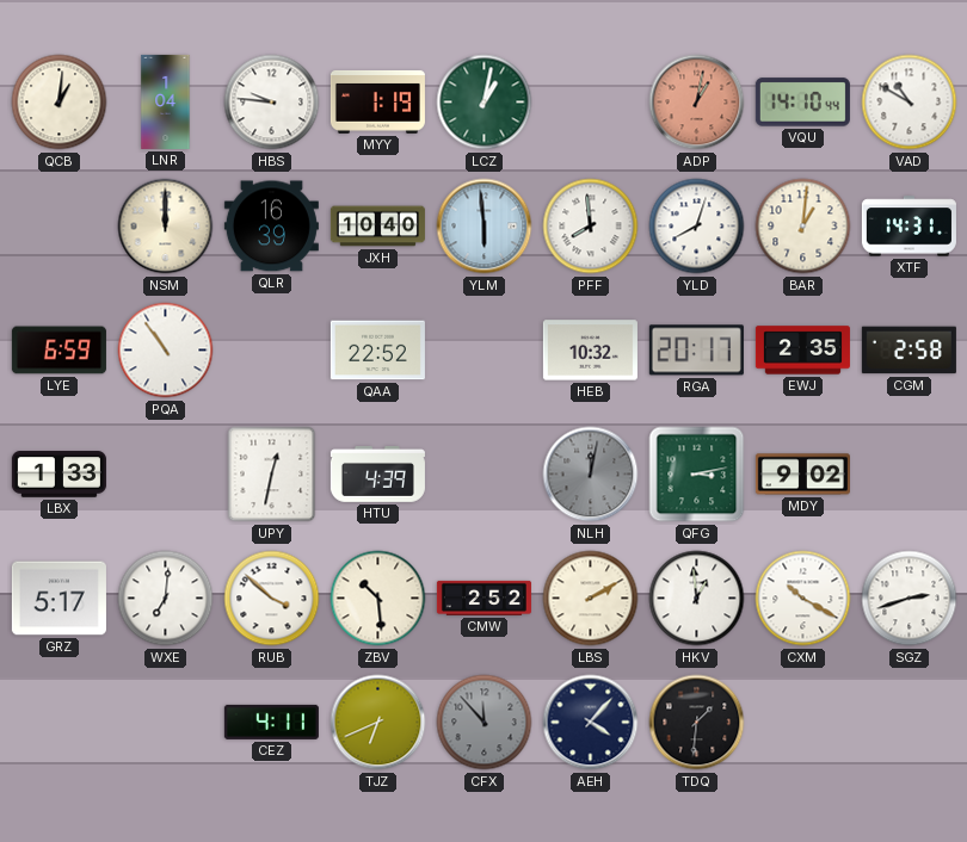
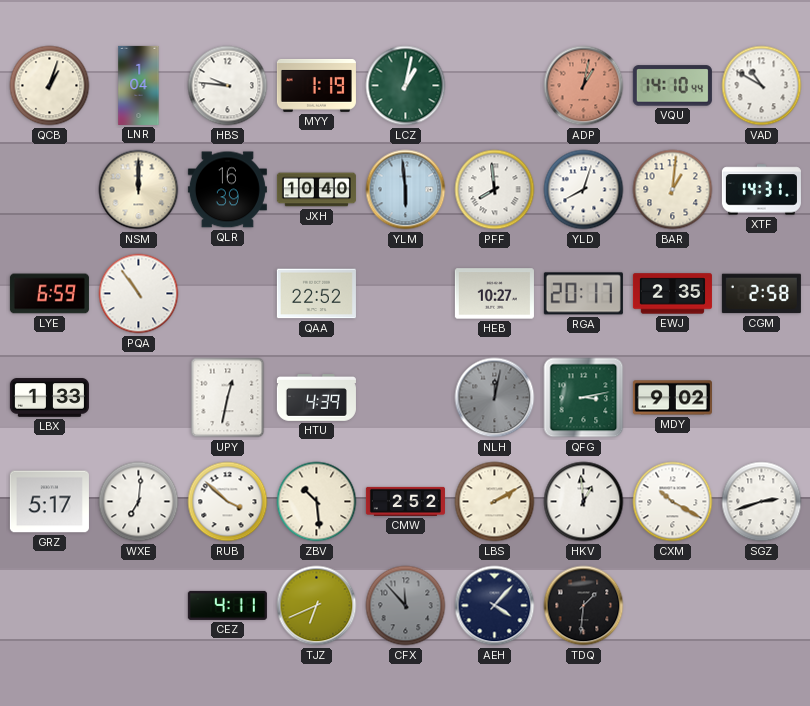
QCB: 1:01 -> 1:03 (50, 86)
HEB: 10:32 -> 10:27 (494, 294)
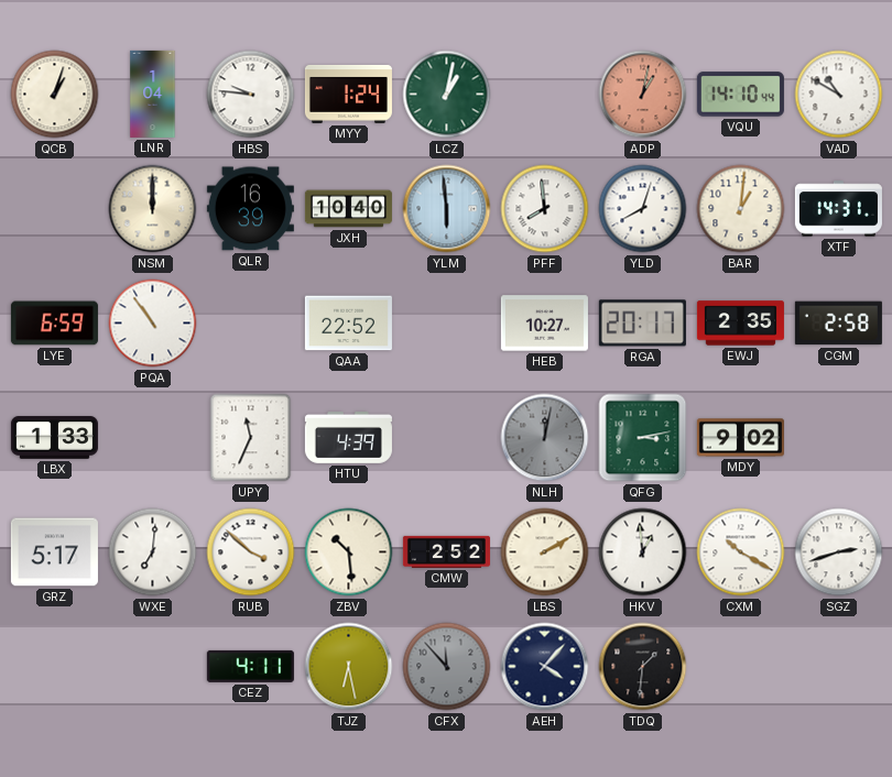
MYY: 1:19 -> 1:24 (348, 94)
UPY: 12:32 -> 11:34 (251, 438)
TJZ: 6:41 -> 6:28 (349, 667)
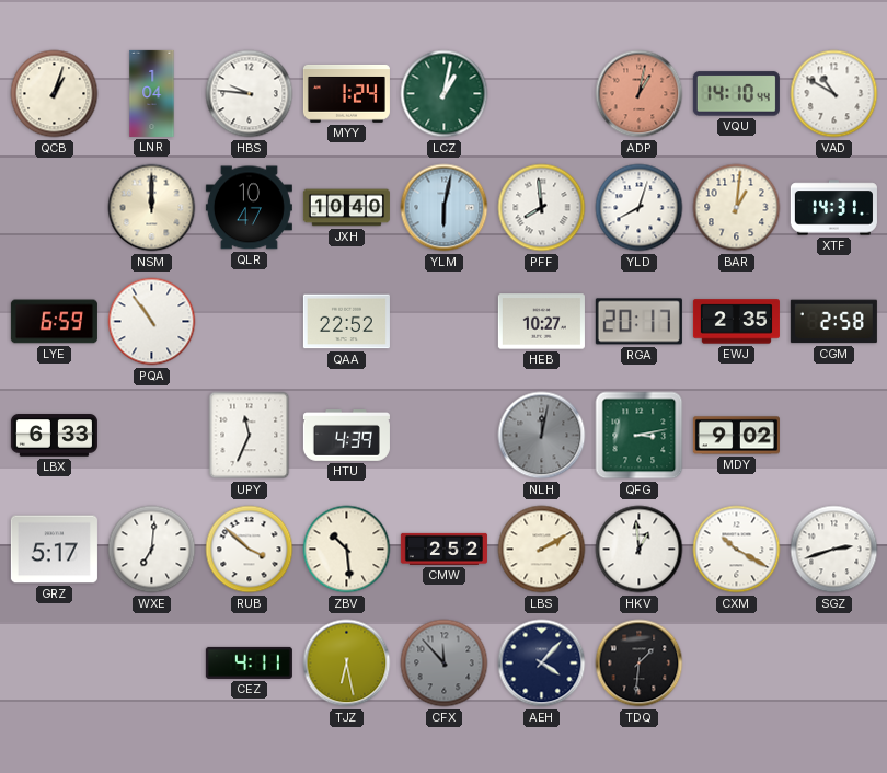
QLR: 16:39 -> 10:47 (249, 208)
YLM: 5:59 -> 6:02 (445, 208)
LBX: 1:33 -> 6:33 (54, 436)
